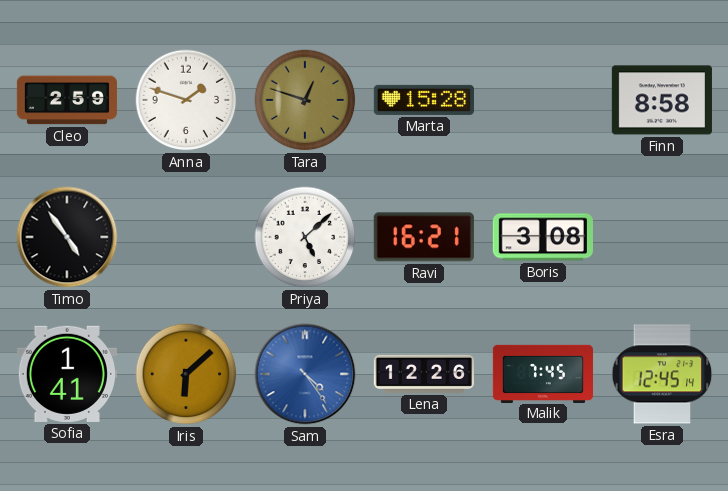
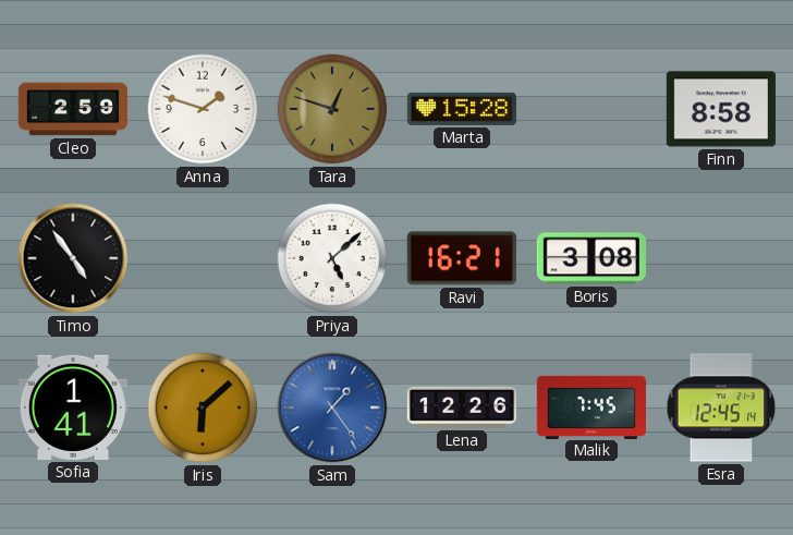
Sam: 4:24 -> 1:24 (332, 408)
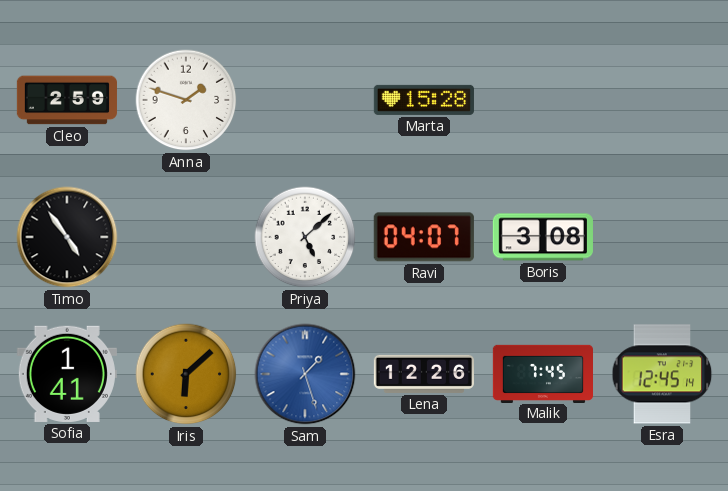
Tara: 12:48 -> none (332, 109)
Finn: 8:58 -> none (721, 109)
Ravi: 16:21 -> 04:07 (424, 237)
Sam: 1:24 -> 1:27 (305, 374)
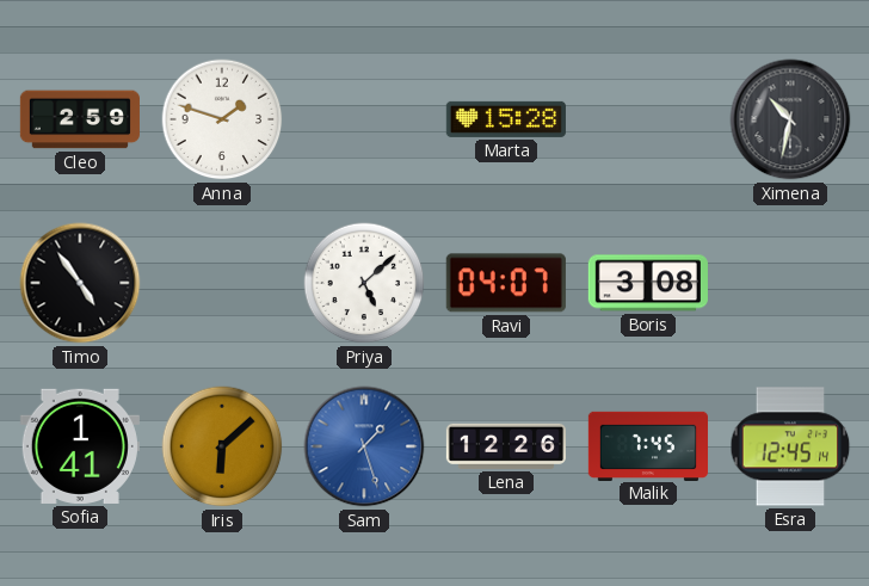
Ximena: none -> 10:32 (790, 119)
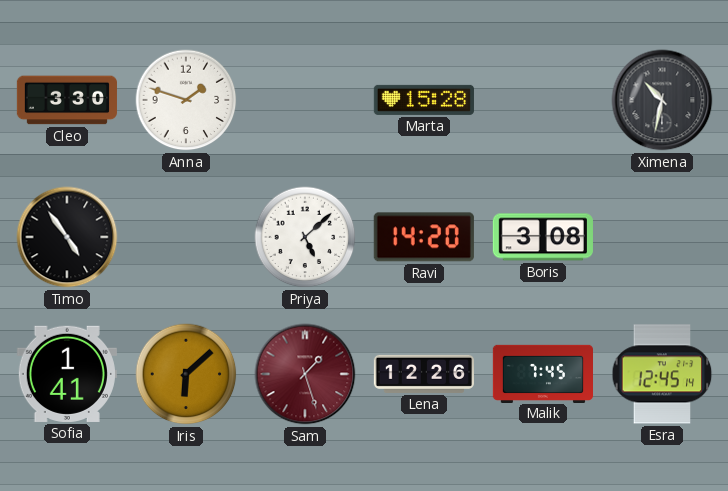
Cleo: 2:59 -> 3:30 (67, 100)
Ravi: 04:07 -> 14:20 (424, 237)
Sam dial: blue -> burgundy (305, 374)
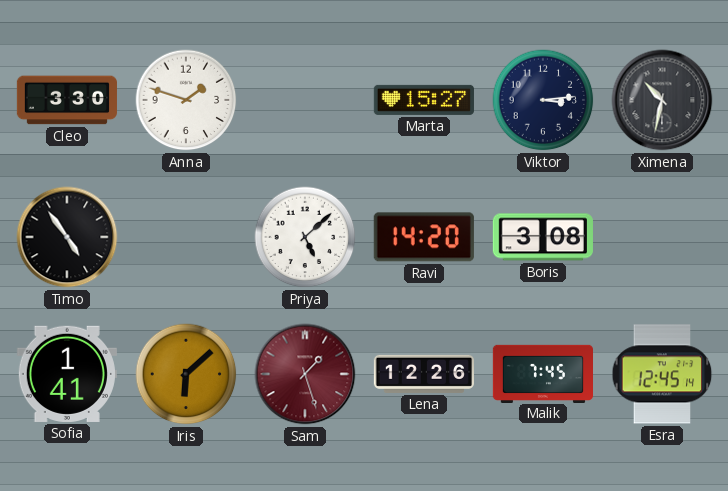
Marta: 15:28 -> 15:27 (424, 100)
Viktor: none -> 3:14 (543, 100)
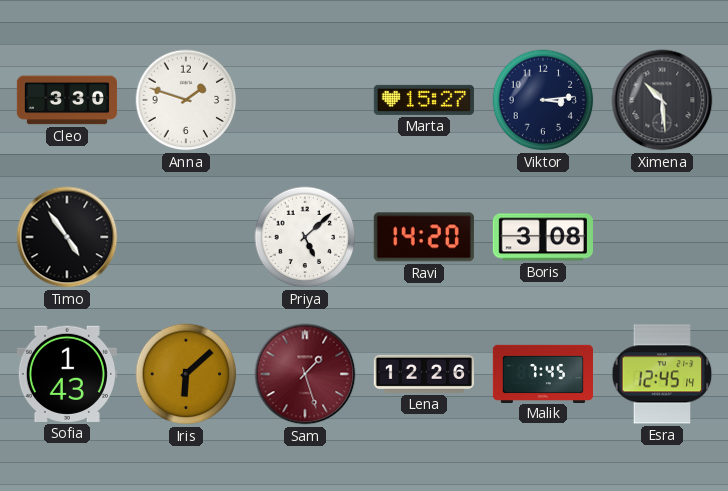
Ximena: 10:32 -> 10:29 (662, 100)
Sofia: 1:41 -> 1:43 (67, 374)
